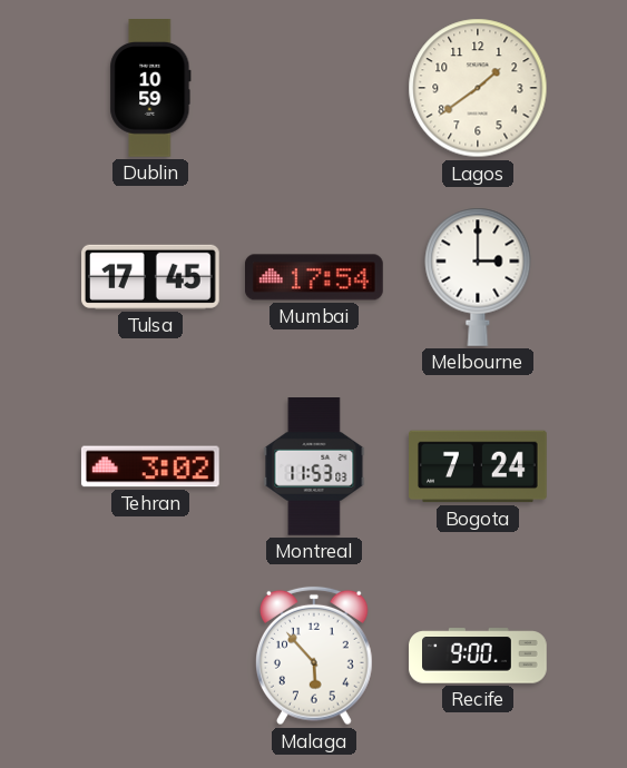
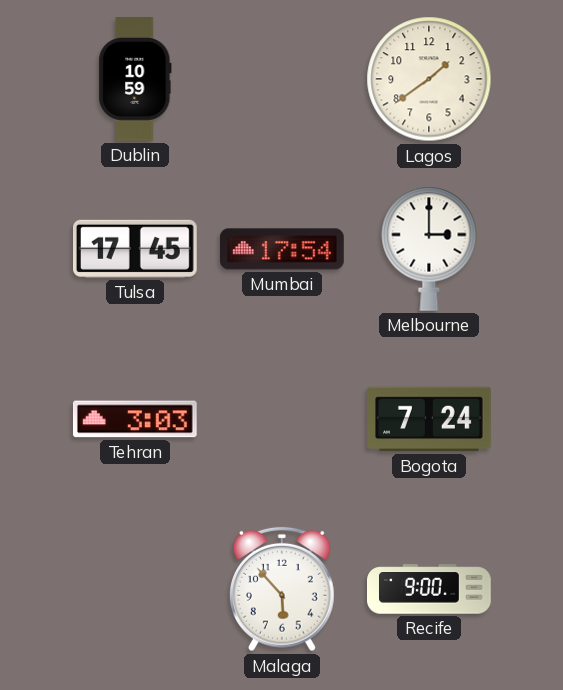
Tehran: 3:02 -> 3:03 (135, 419)
Montreal: 11:53 -> none (314, 467)
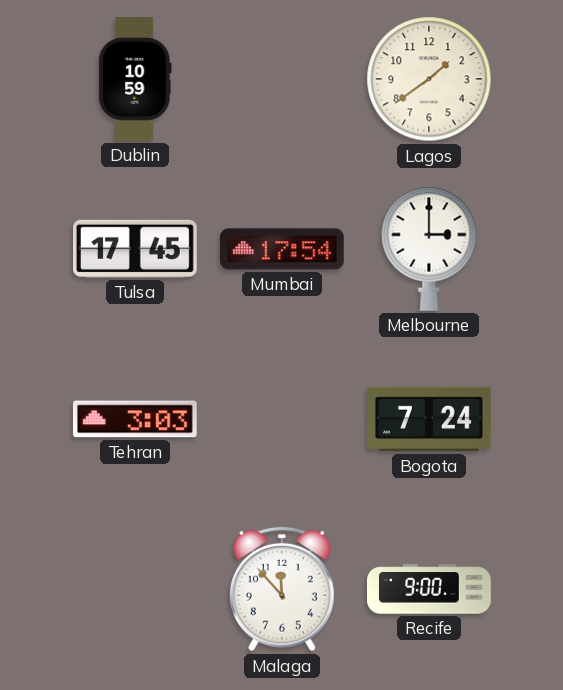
Malaga: 5:53 -> 11:53 (282, 589)
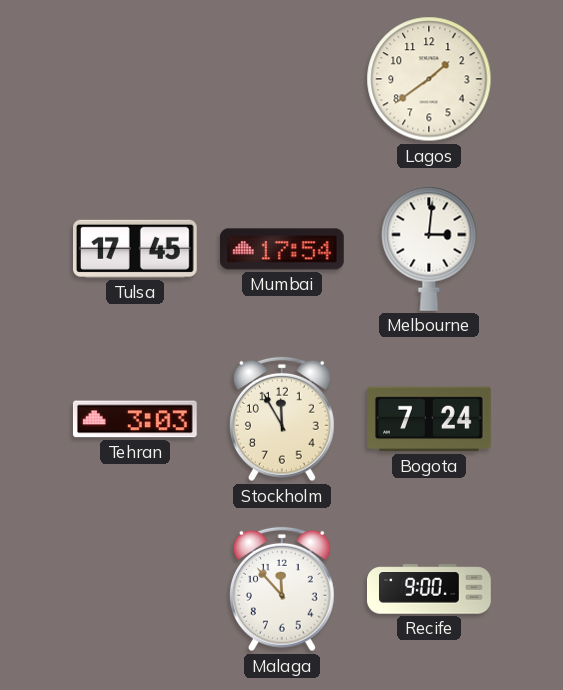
Dublin: 10:59 -> none (135, 80)
Melbourne: 3:00 -> 3:01 (429, 249)
Stockholm: none -> 11:55 (282, 419)
